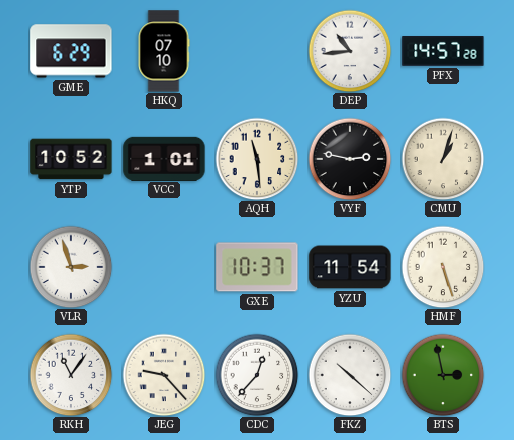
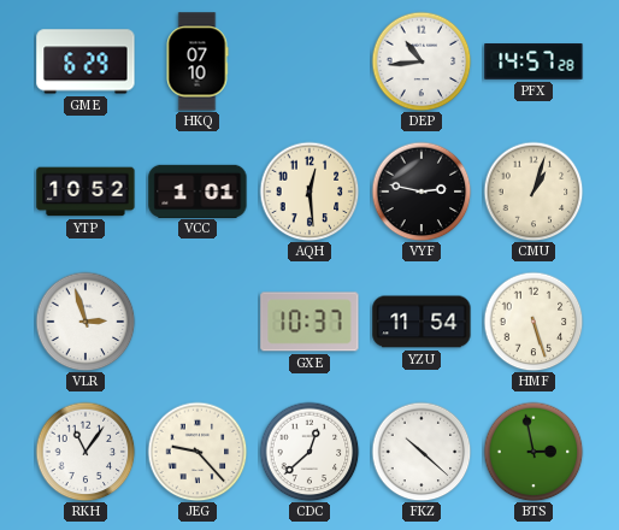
AQH: 11:29 -> 12:29 (309, 192)
CDC: 12:37 -> 12:38 (309, 452)
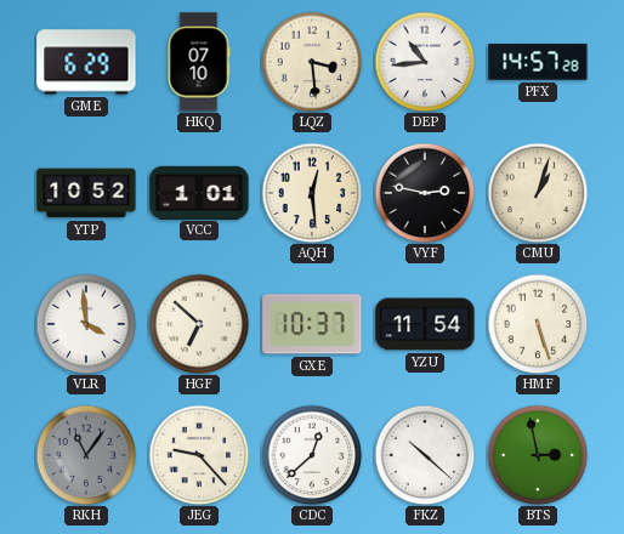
LQZ: none -> 3:29 (312, 62)
VLR: 2:57 -> 3:59 (86, 324)
HGF: none -> 6:52 (199, 324)
RKH dial: white -> grey (86, 455)
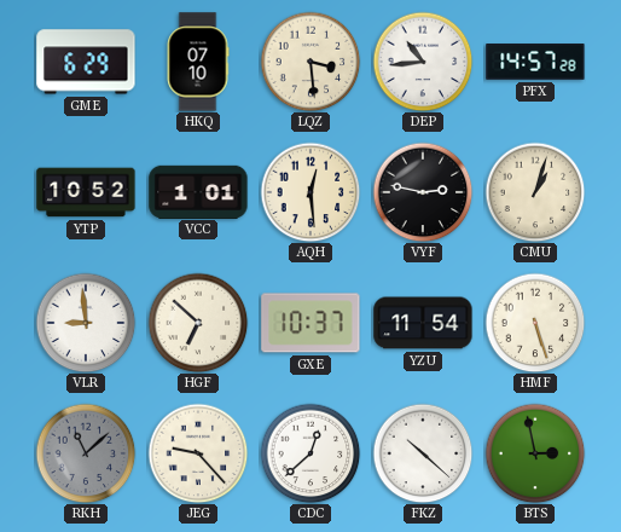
VLR: 3:59 -> 8:59 (86, 323)
RKH: 11:06 -> 11:08 (86, 453)
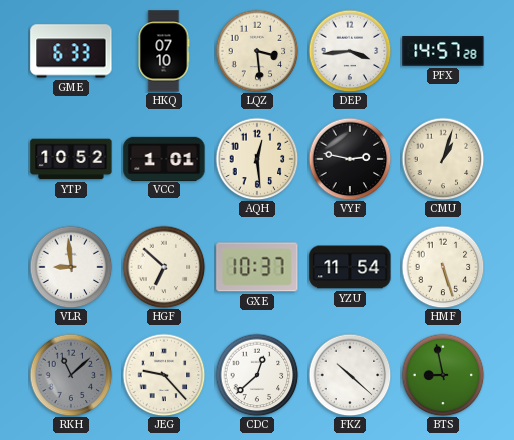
GME: 6:29 -> 6:33 (71, 51)
DEP: 10:44 -> 3:44 (350, 51)
BTS: 2:58 -> 8:58 (443, 375)
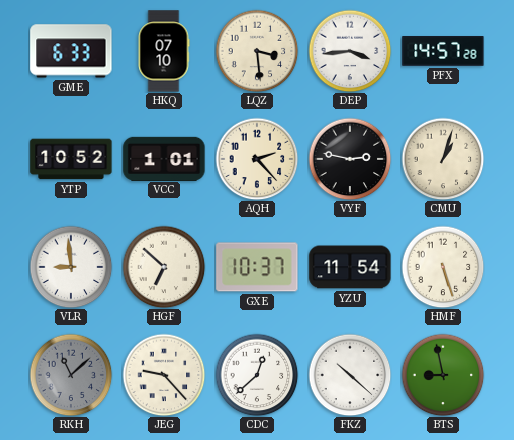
AQH: 12:29 -> 2:23 (257, 159)
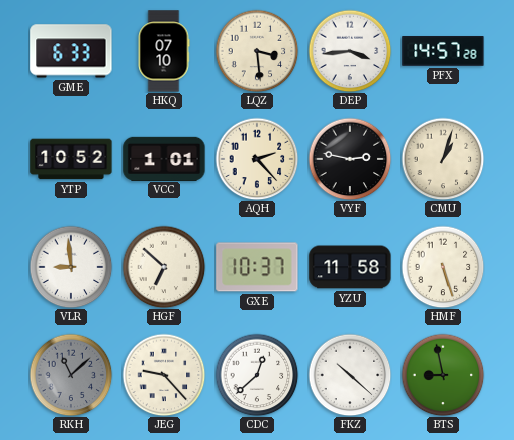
YZU: 11:54 -> 11:58 (350, 267)
